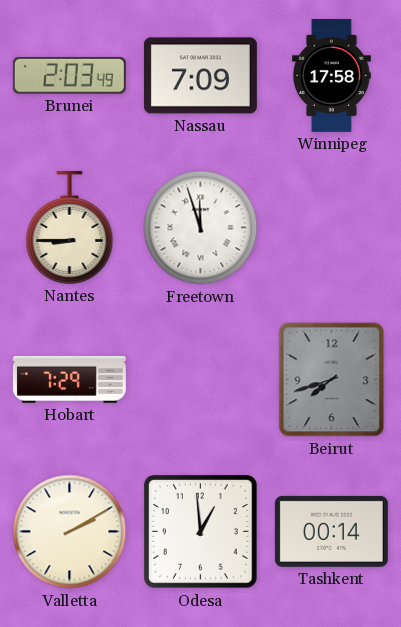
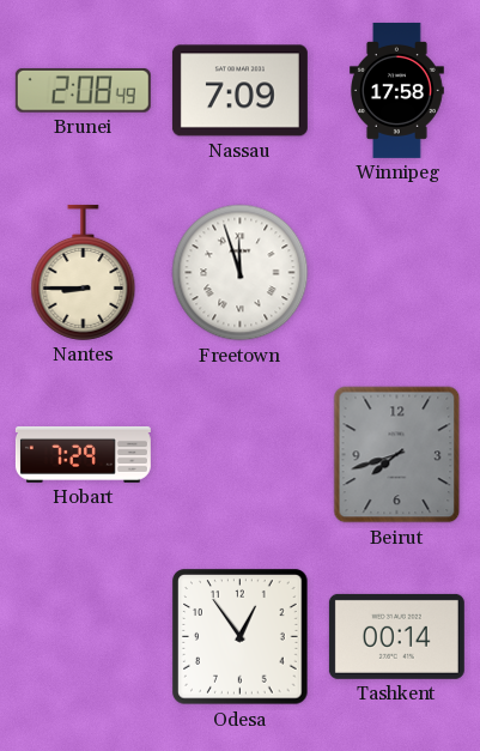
Brunei: 2:03 -> 2:08 (83, 90)
Valletta: 2:10 -> none (70, 532)
Odesa: 12:59 -> 12:54 (241, 637)
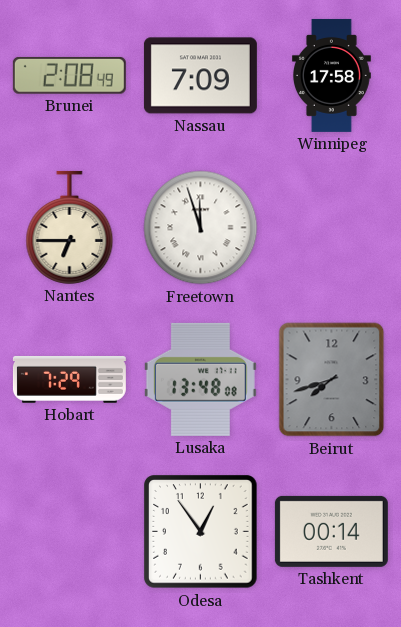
Nantes: 8:45 -> 6:45 (70, 227)
Lusaka: none -> 13:48 (200, 379)
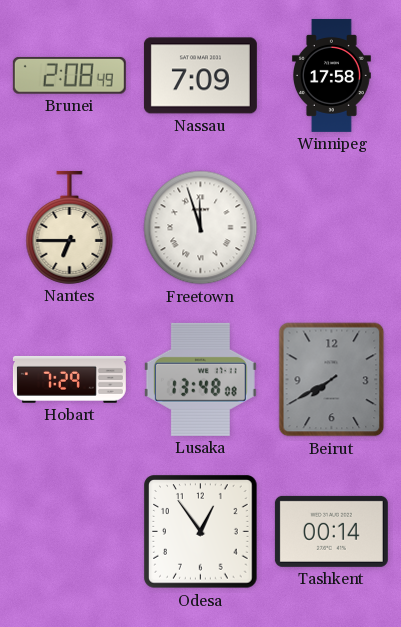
Beirut: 7:42 -> 7:40 (332, 380)
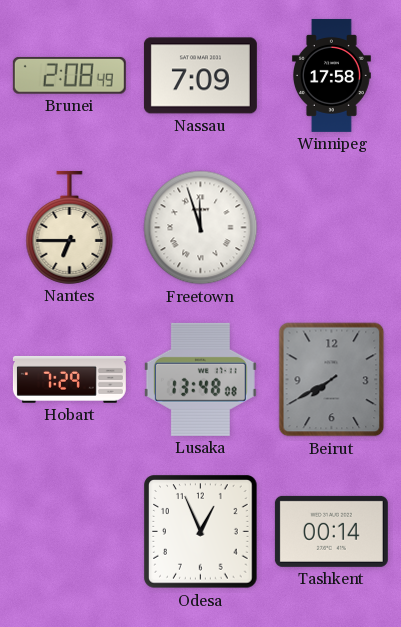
Odesa: 12:54 -> 12:56 (201, 532)
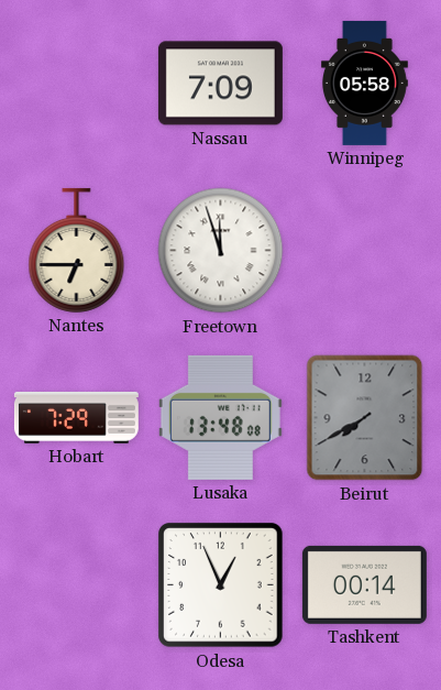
Brunei: 2:08 -> none (69, 75)
Winnipeg: 17:58 -> 05:58 (365, 83)
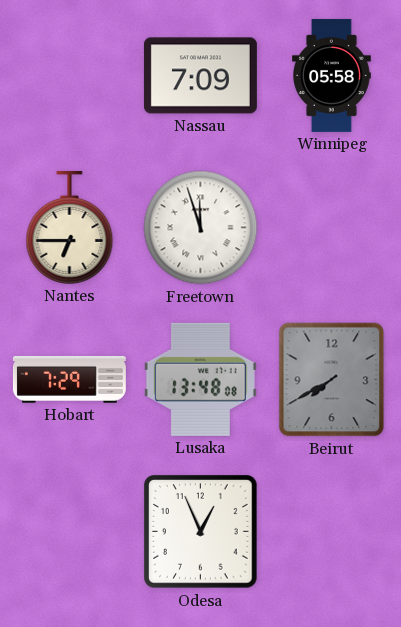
Tashkent: 00:14 -> none (364, 584)
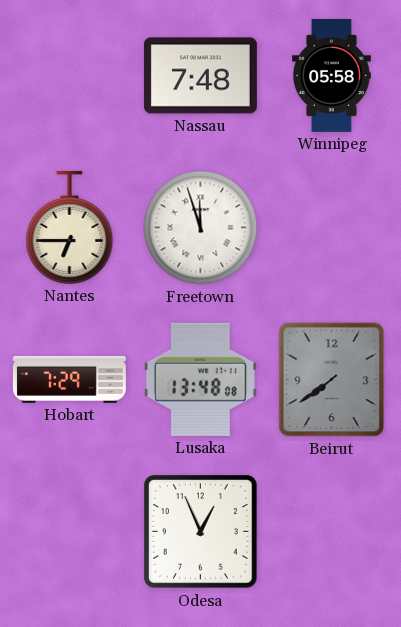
Nassau: 7:09 -> 7:48 (200, 76)
Beirut: 7:40 -> 7:39 (332, 380)
